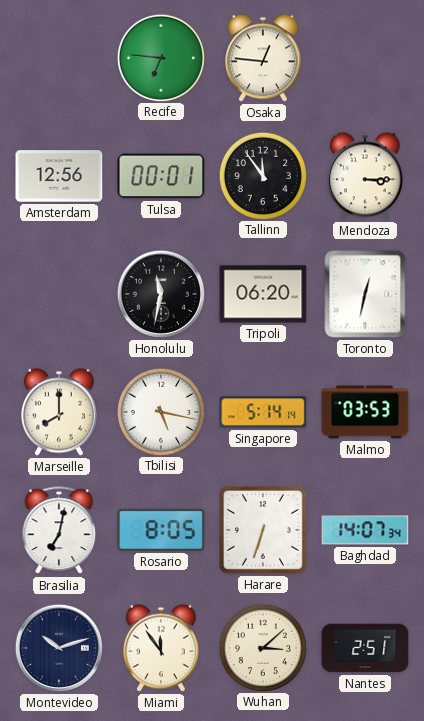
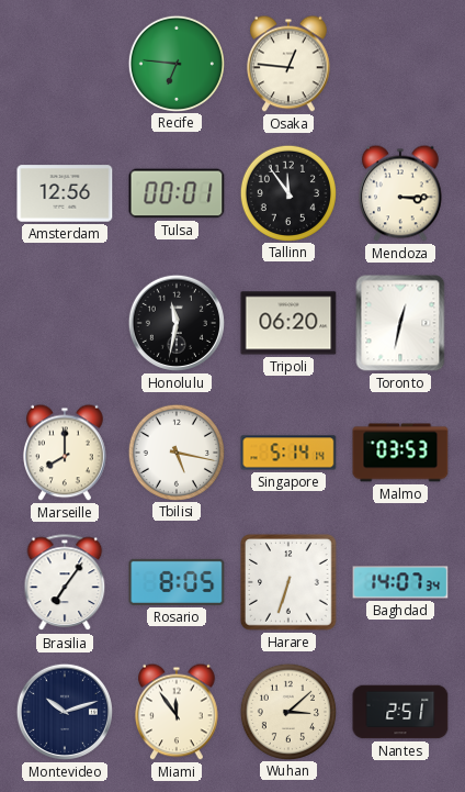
Brasilia: 7:02 -> 7:06 (65, 583)
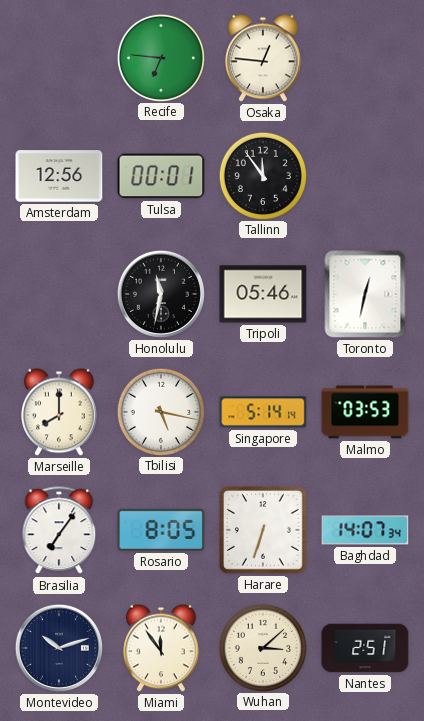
Mendoza: 3:15 -> none (401, 193)
Tripoli: 06:20 -> 05:46 (263, 294)
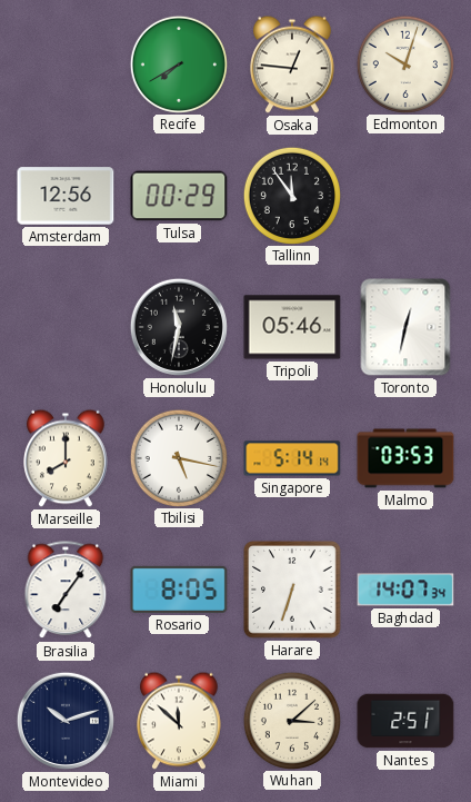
Recife: 6:46 -> 7:40 (178, 63)
Edmonton: none -> 10:03 (404, 63)
Tulsa: 00:01 -> 00:29 (179, 196)
Miami: 11:54 -> 11:52 (180, 721)
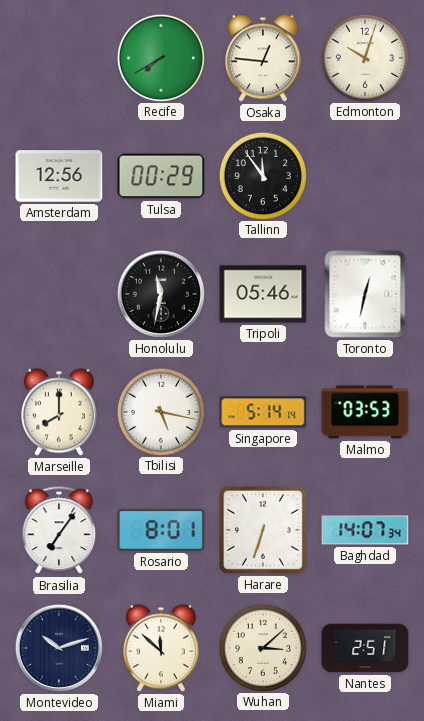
Rosario: 8:05 -> 8:01 (161, 530)
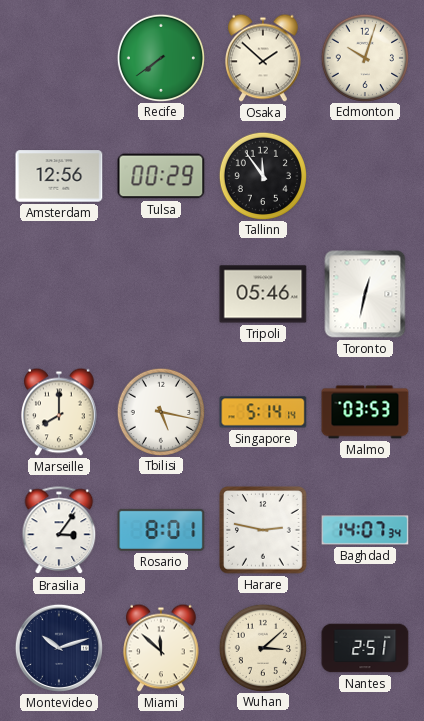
Recife: 7:40 -> 7:39 (160, 57)
Osaka: 12:46 -> 1:52 (264, 58)
Honolulu: 11:32 -> none (161, 294)
Brasilia: 7:06 -> 3:06 (59, 531)
Harare: 6:33 -> 2:47 (264, 531)
